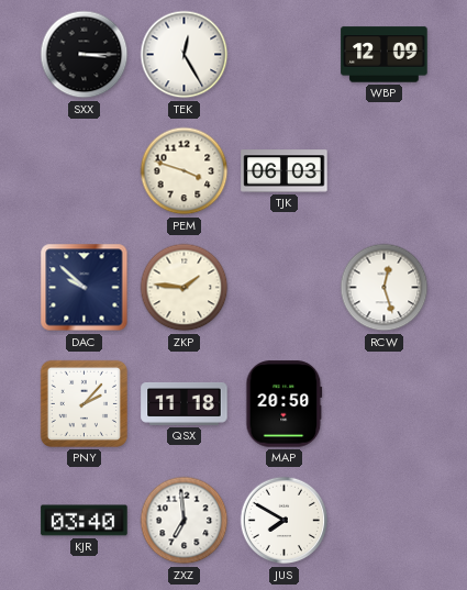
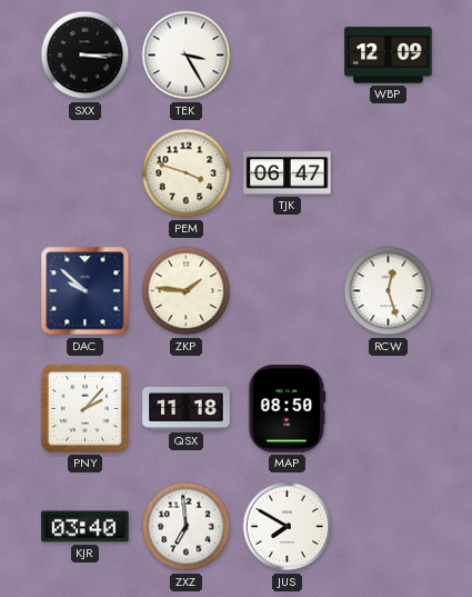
TEK: 12:25 -> 3:25 (187, 56)
TJK: 06:03 -> 06:47 (288, 173)
MAP: 20:50 -> 08:50 (288, 409)
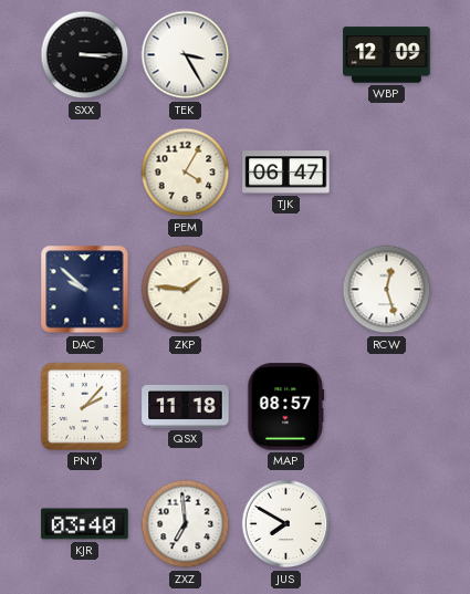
PEM: 3:48 -> 4:05 (186, 173)
MAP: 08:50 -> 08:57 (286, 407)
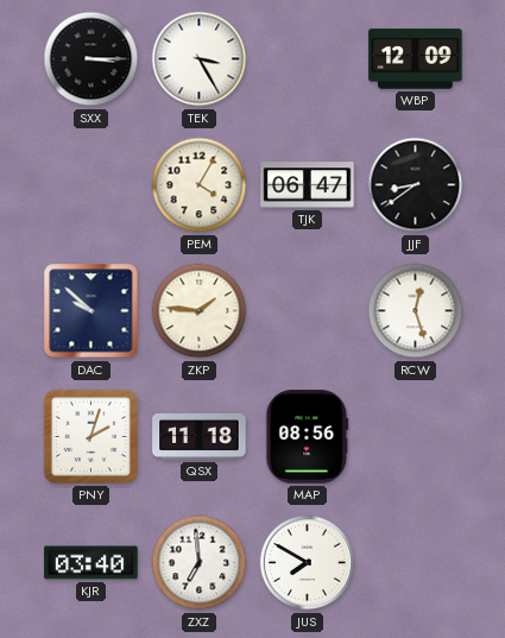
JJF: none -> 8:39 (416, 185)
PNY: 2:07 -> 2:03 (90, 436)
MAP: 08:57 -> 08:56 (308, 437)
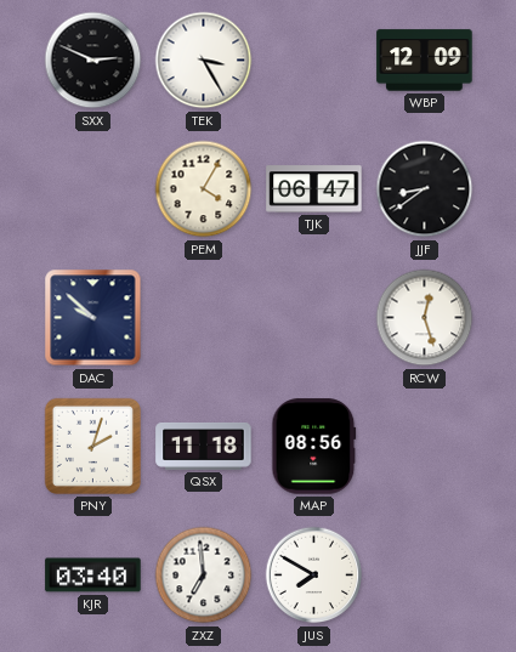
SXX: 3:15 -> 2:49 (93, 61)
ZKP: 1:46 -> none (200, 311)
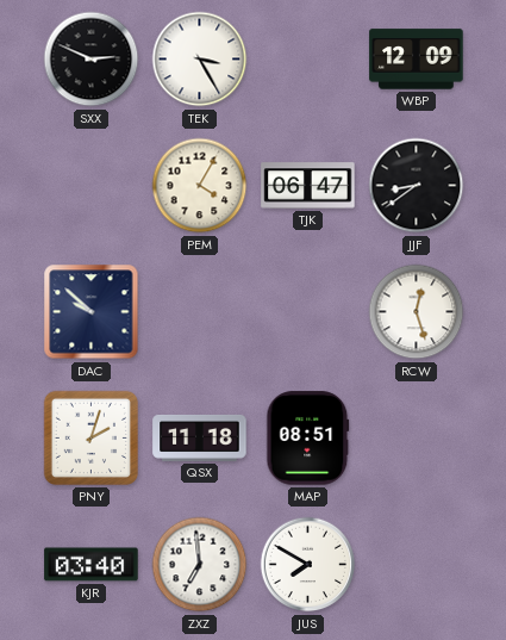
MAP: 08:56 -> 08:51 (308, 439)
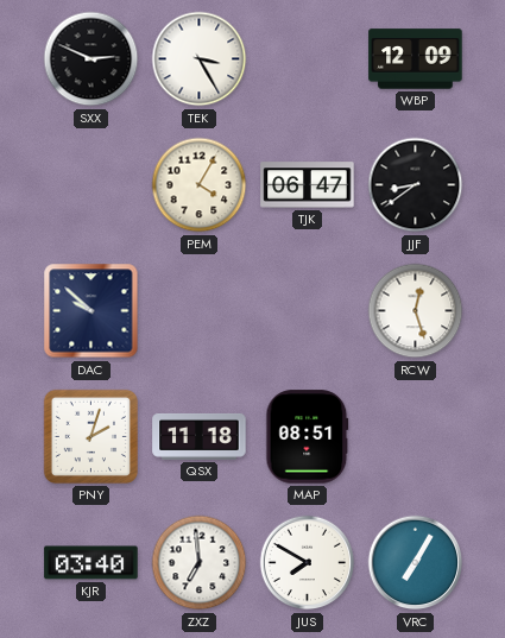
VRC: none -> 7:05 (416, 563)
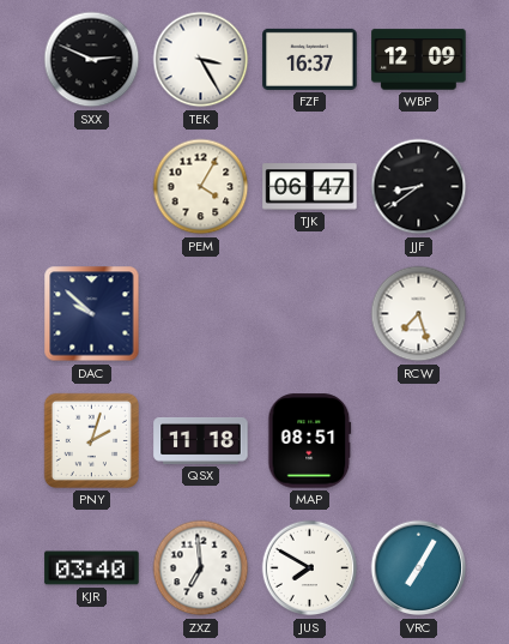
FZF: none -> 16:37 (310, 59)
RCW: 12:27 -> 7:27 (419, 314)
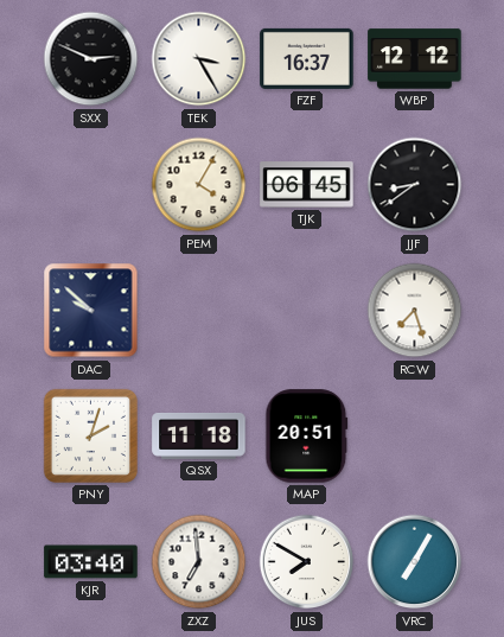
WBP: 12:09 -> 12:12 (415, 59)
TJK: 06:47 -> 06:45 (307, 185)
MAP: 08:51 -> 20:51 (307, 437)
